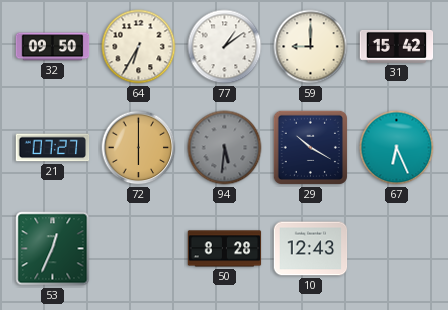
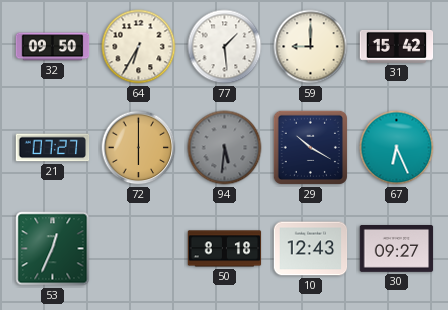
77: 1:09 -> 1:29 (225, 47)
50: 8:28 -> 8:18 (225, 249)
30: none -> 09:27 (397, 249)
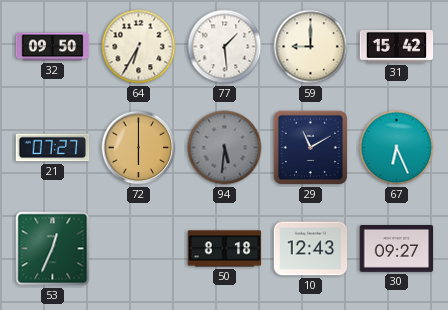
29: 10:20 -> 11:10 (310, 147)
